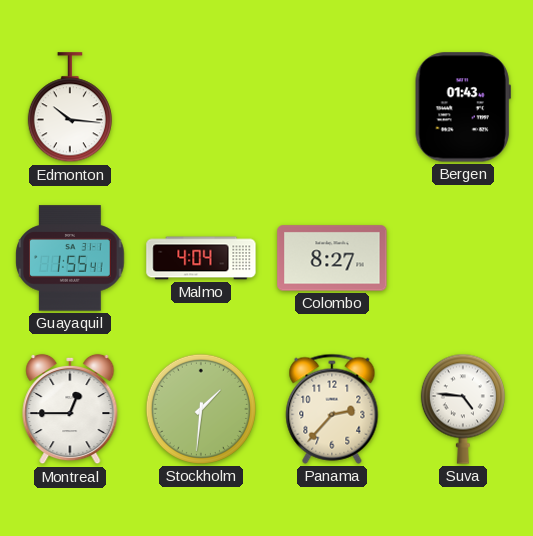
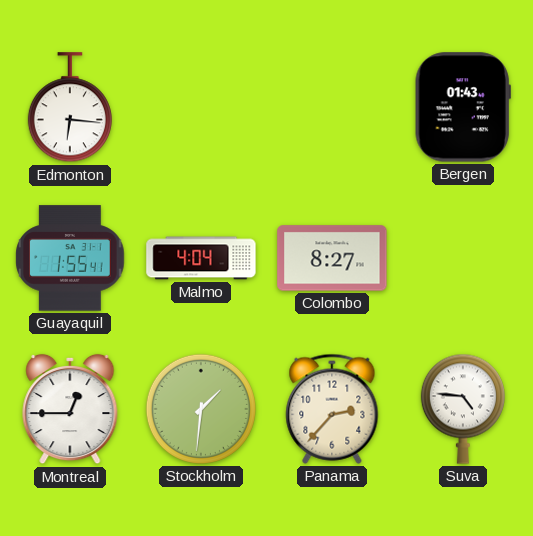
Edmonton: 10:16 -> 6:16 (70, 108)
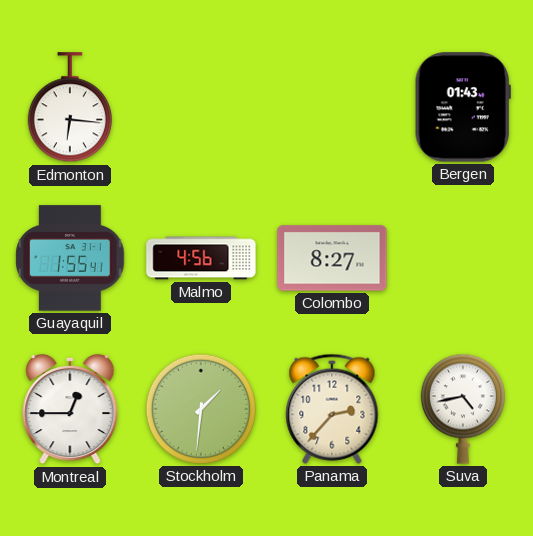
Malmo: 4:04 -> 4:56 (201, 258)
Suva: 4:46 -> 4:43 (463, 409)
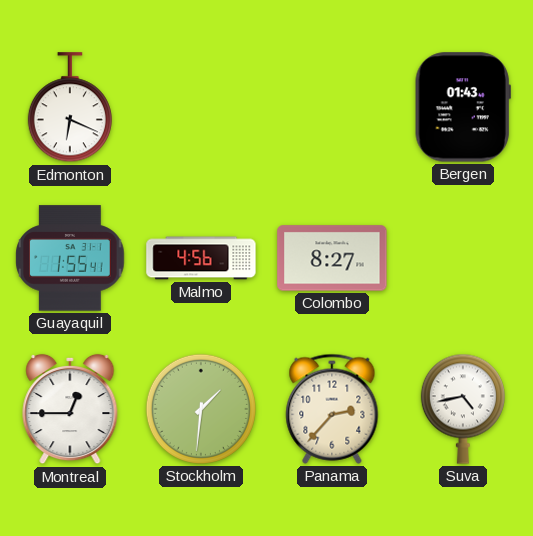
Edmonton: 6:16 -> 6:19 (70, 108)
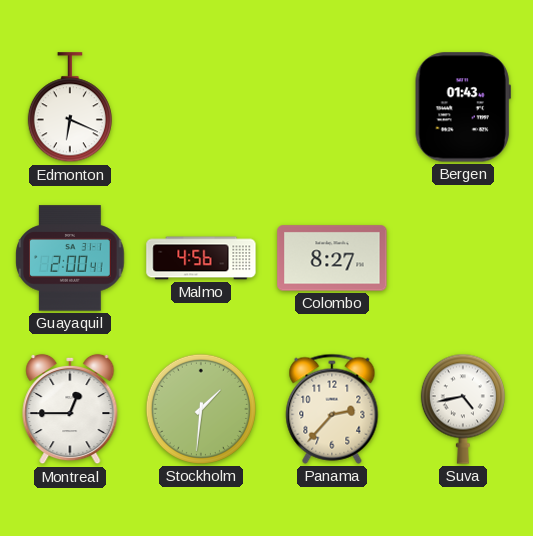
Guayaquil: 1:55 -> 2:00 (70, 258)
